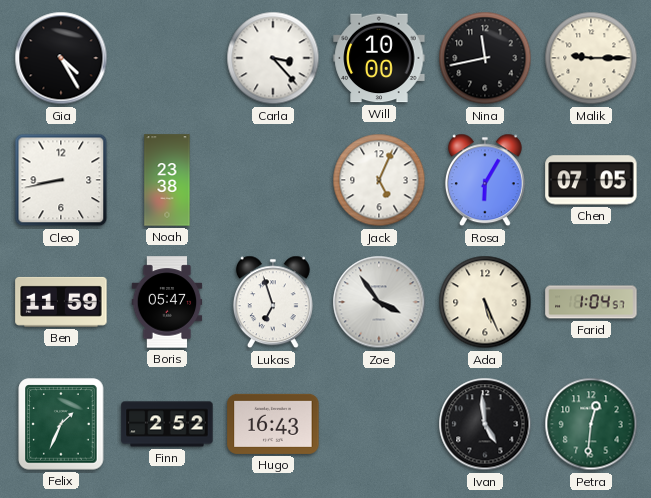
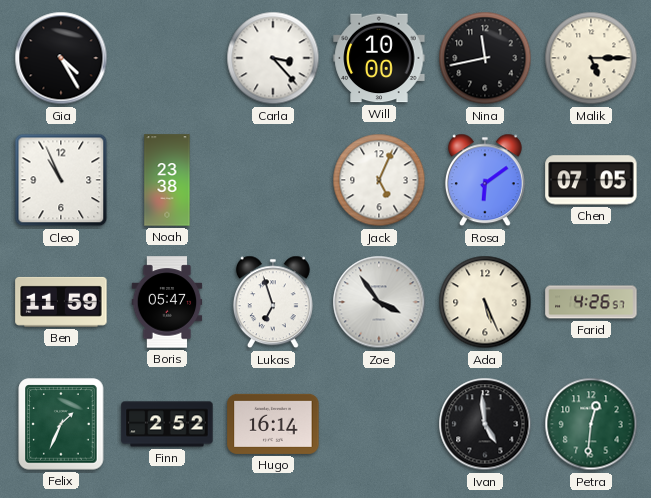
Malik: 9:15 -> 5:15 (591, 58)
Cleo: 8:43 -> 10:56 (61, 180)
Rosa: 6:05 -> 6:09 (485, 180)
Farid: 1:04 -> 4:26 (591, 302)
Hugo: 16:43 -> 16:14 (273, 424)
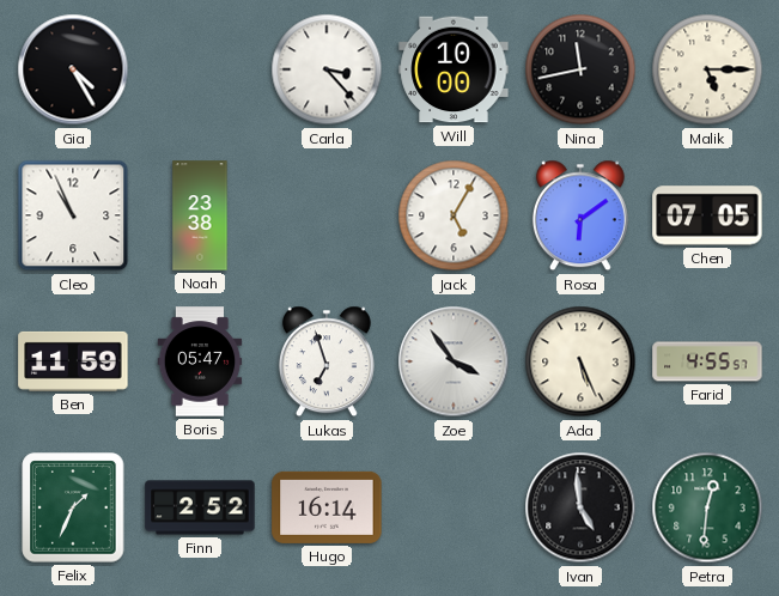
Jack: 5:04 -> 5:05 (454, 215)
Farid: 4:26 -> 4:55 (707, 361)
